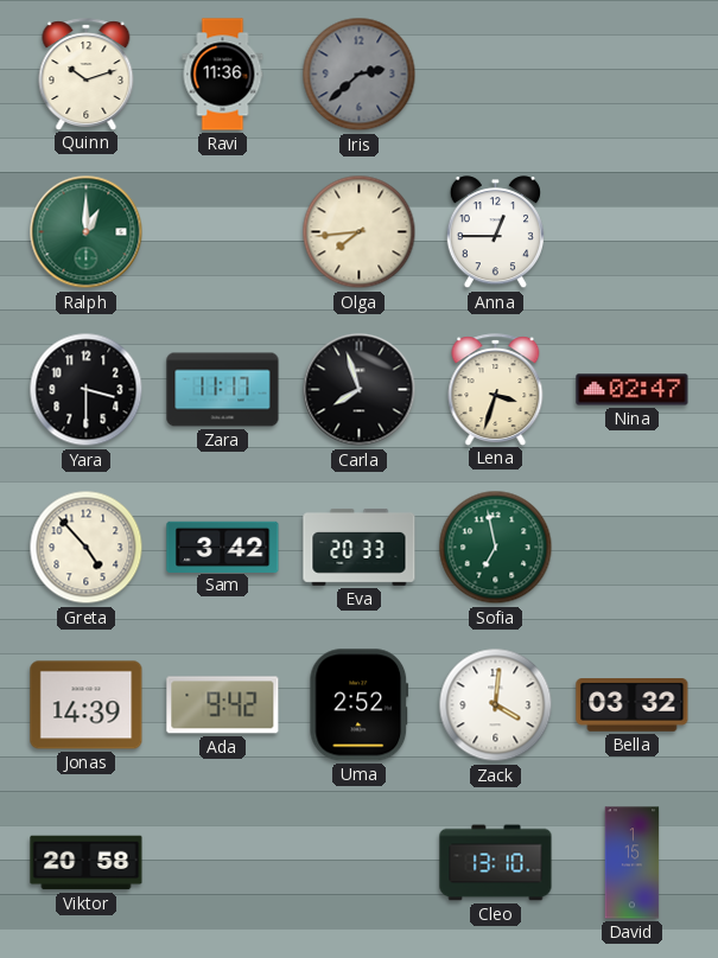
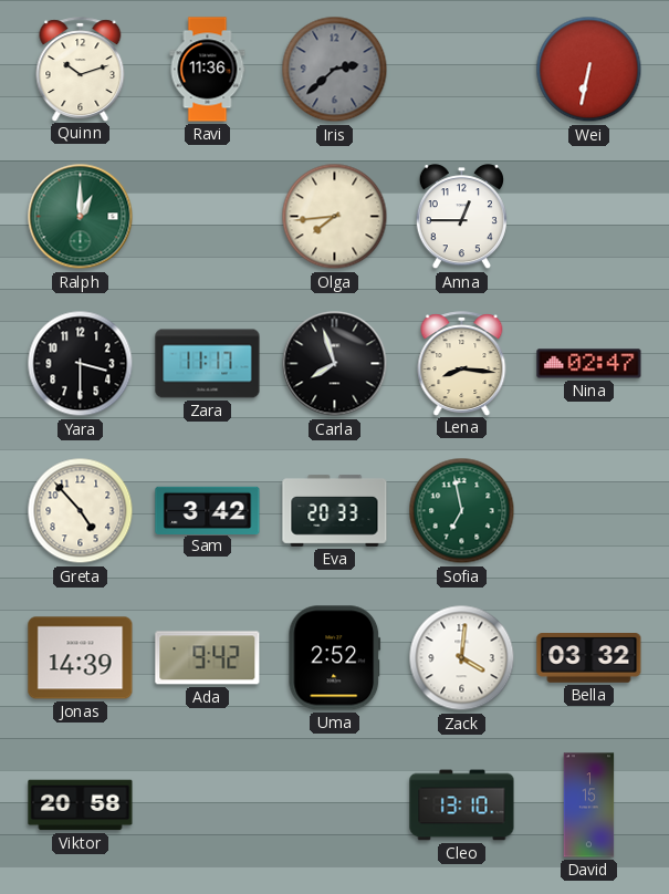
Wei: none -> 6:32 (589, 70)
Lena: 3:33 -> 8:16 (462, 363)
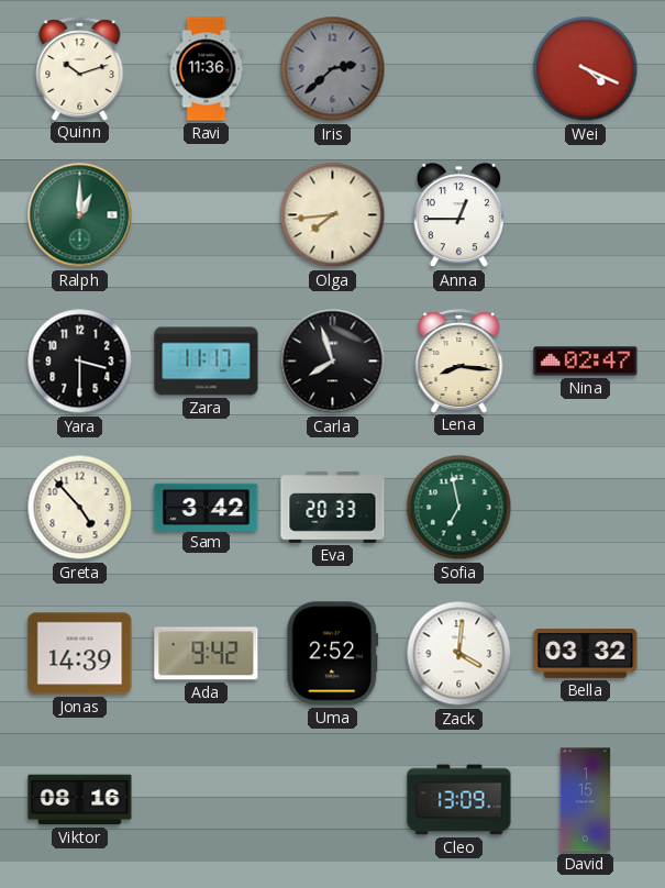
Wei: 6:32 -> 4:19 (586, 69)
Viktor: 20:58 -> 08:16 (80, 800)
Cleo: 13:10 -> 13:09 (459, 800)
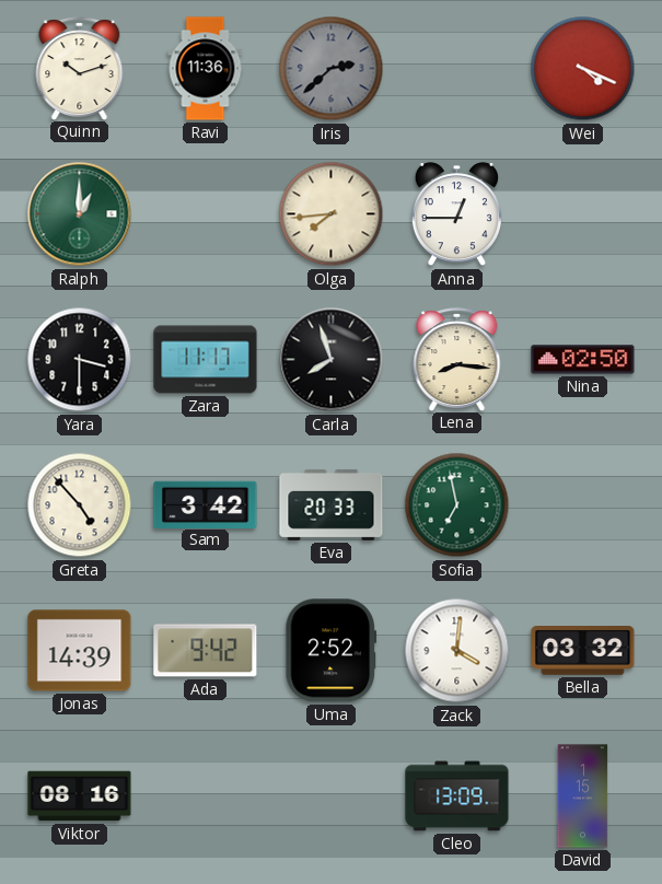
Nina: 02:47 -> 02:50 (583, 360)
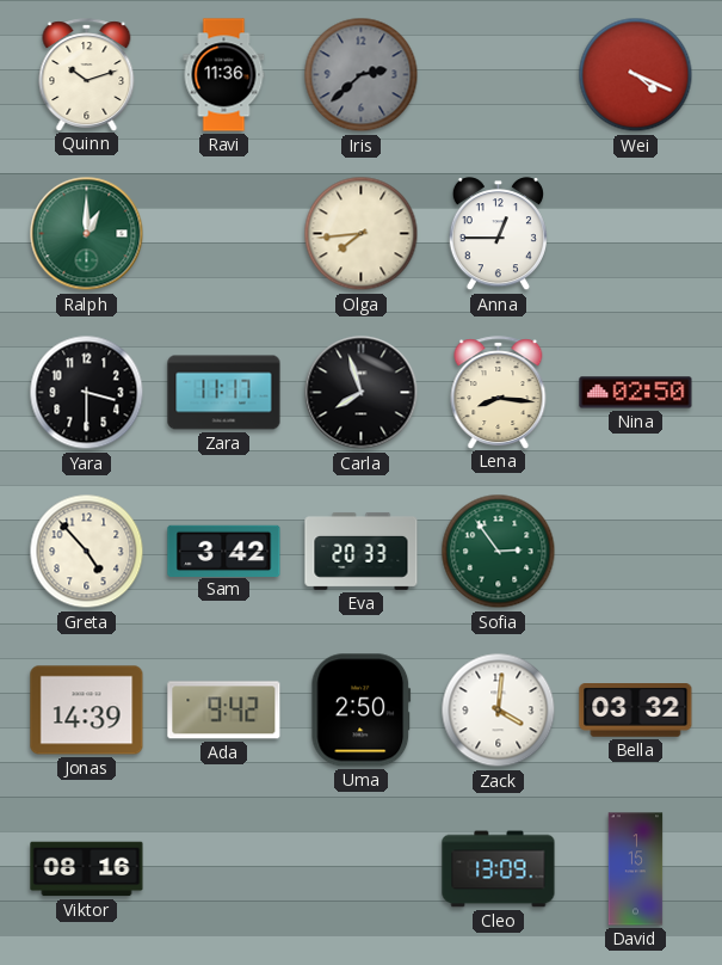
Sofia: 6:58 -> 2:54 (499, 552)
Uma: 2:52 -> 2:50 (362, 711)
